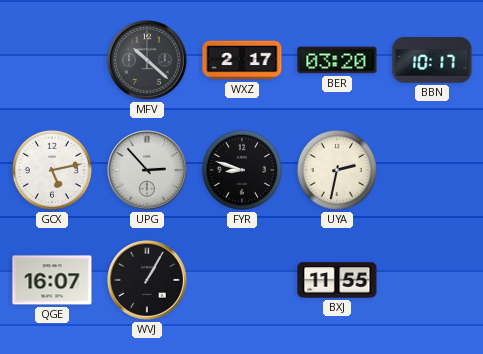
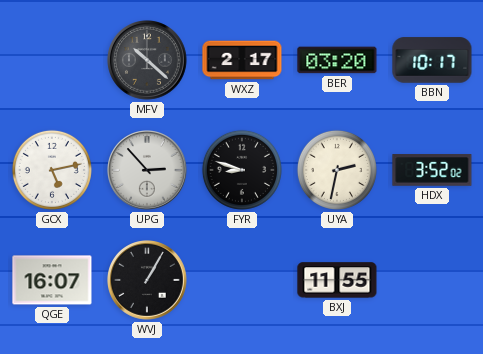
HDX: none -> 3:52 (432, 170)
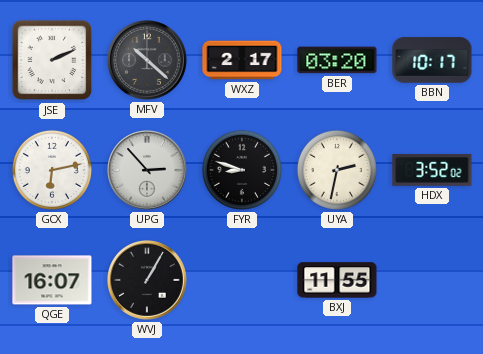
JSE: none -> 2:11 (52, 60)
GCX: 5:13 -> 6:13 (52, 170)
